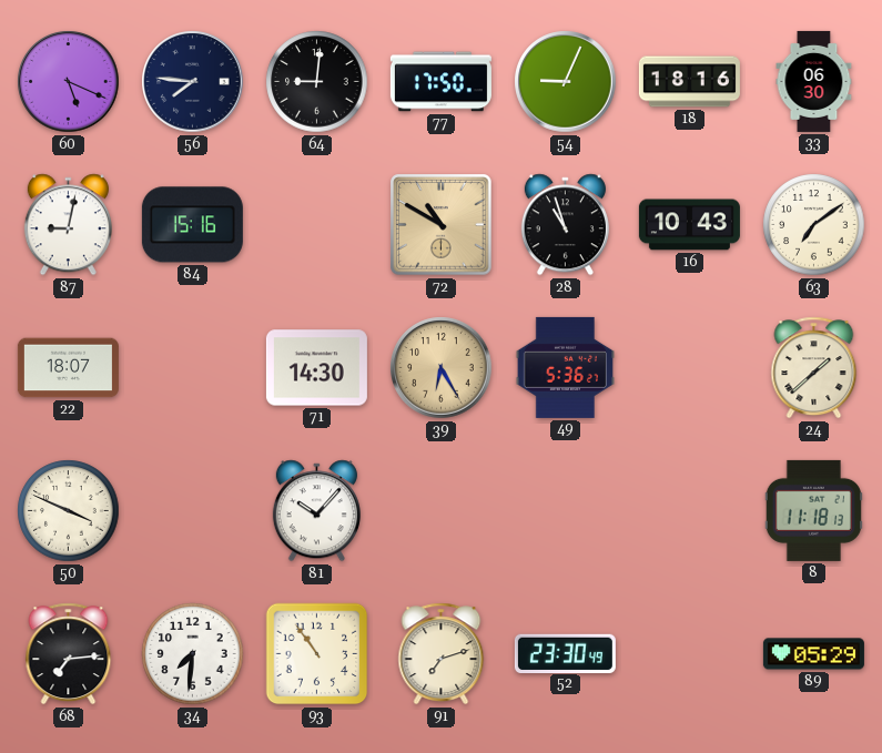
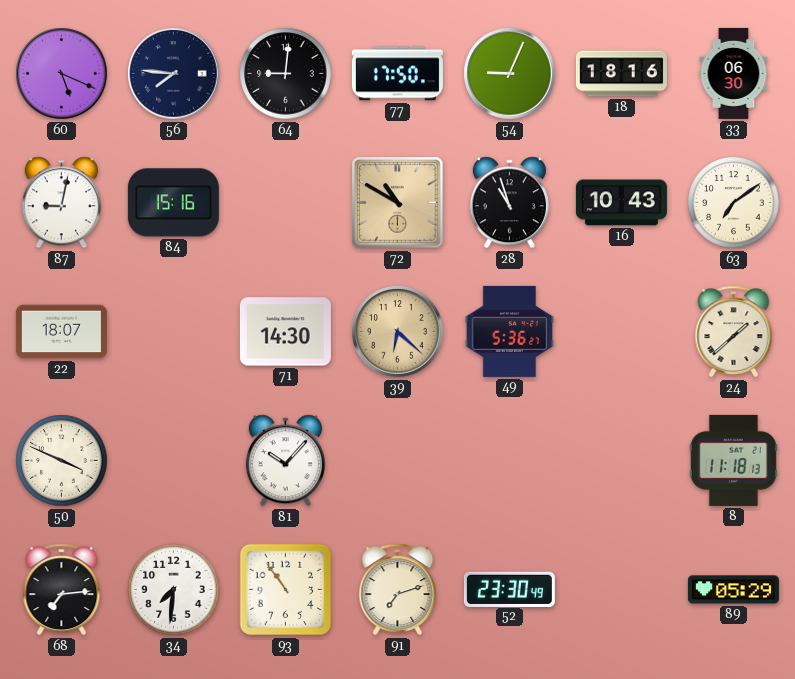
39: 6:25 -> 6:22 (398, 332)
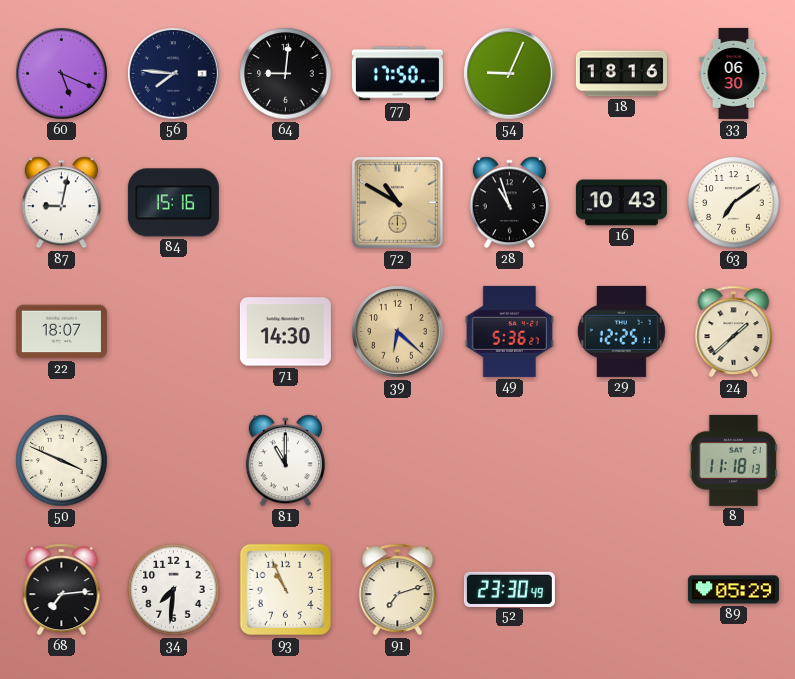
29: none -> 12:25 (621, 331)
81: 10:07 -> 11:00 (285, 461)
93: 10:54 -> 10:56 (286, 590)
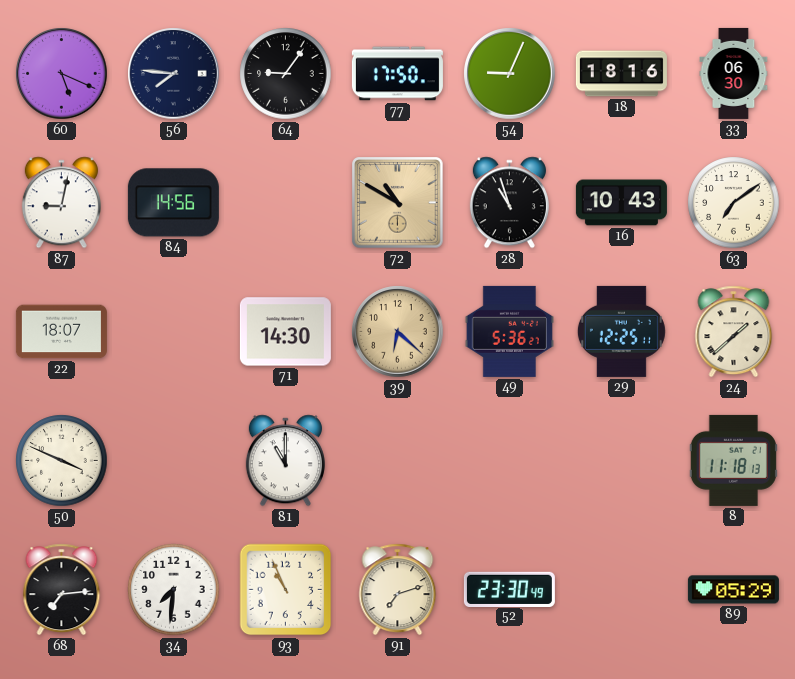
64: 9:01 -> 9:06 (286, 74)
84: 15:16 -> 14:56 (173, 203)
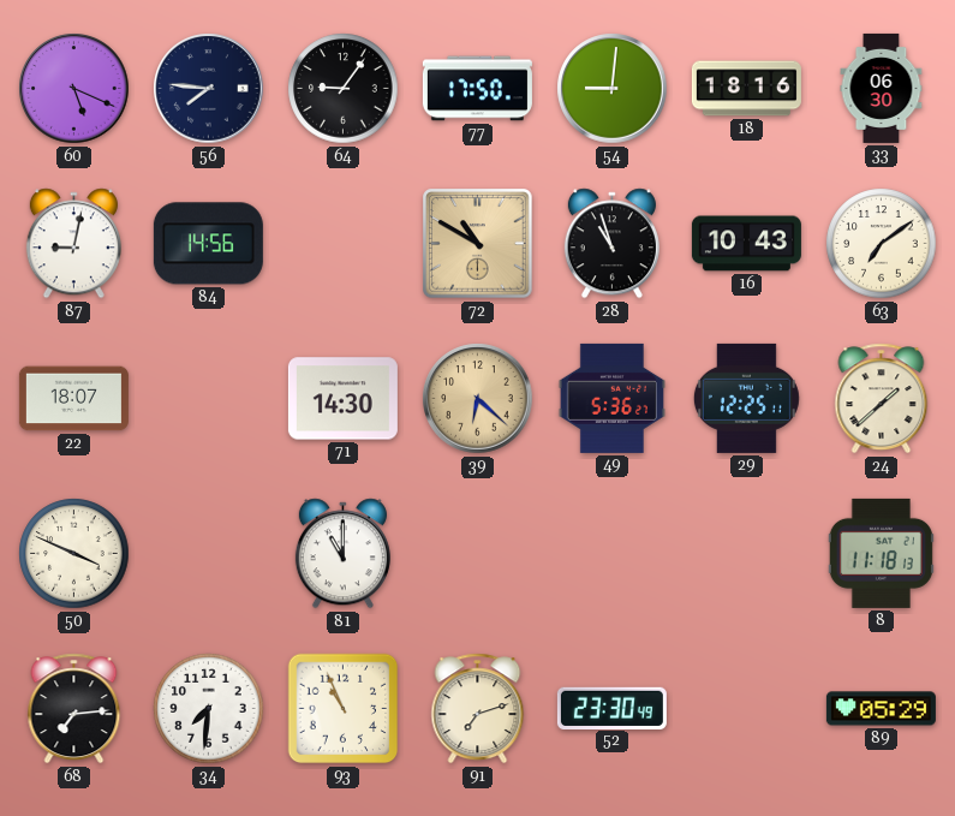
54: 9:04 -> 9:01 (613, 89)
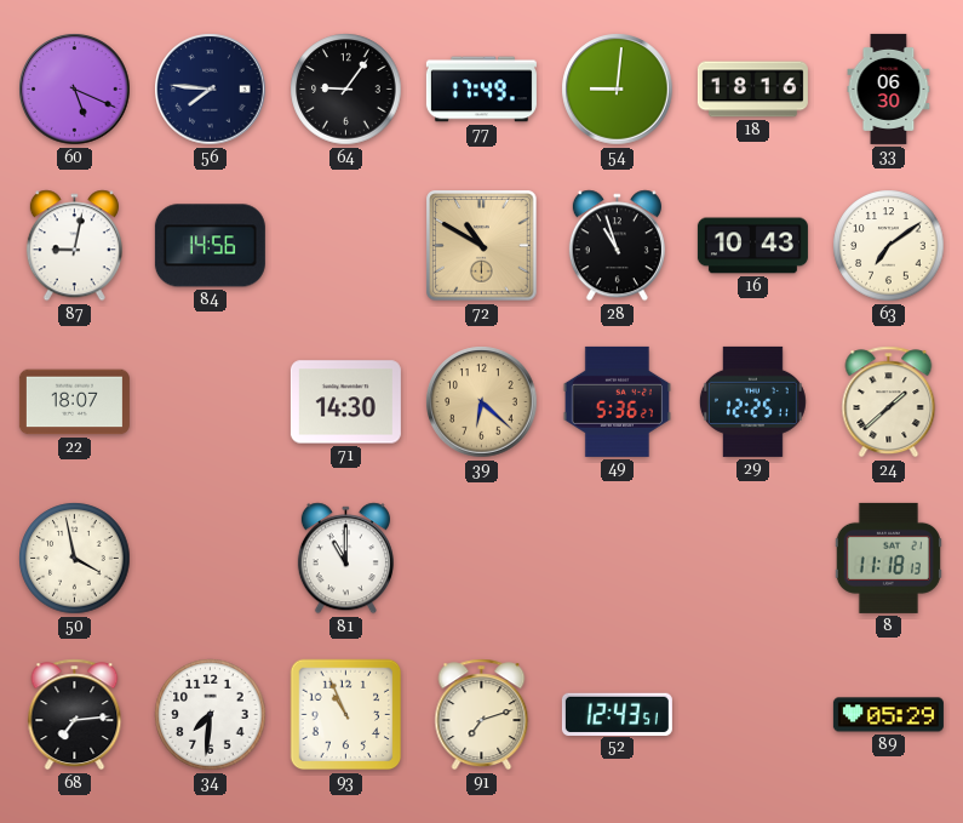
77: 17:50 -> 17:49 (481, 90)
50: 3:49 -> 3:58 (75, 559)
52: 23:30 -> 12:43 (617, 714)
